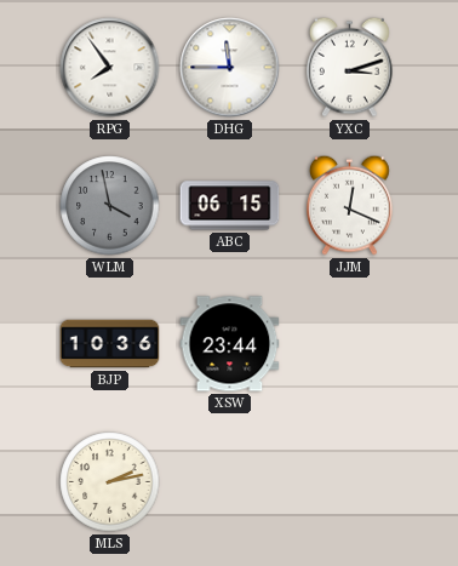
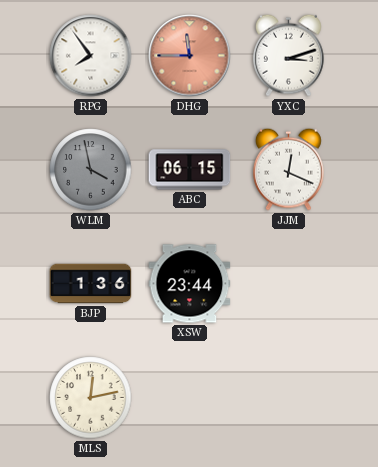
DHG dial: white -> salmon (190, 56)
BJP: 10:36 -> 1:36 (91, 284)
MLS: 2:13 -> 12:13 (91, 398)
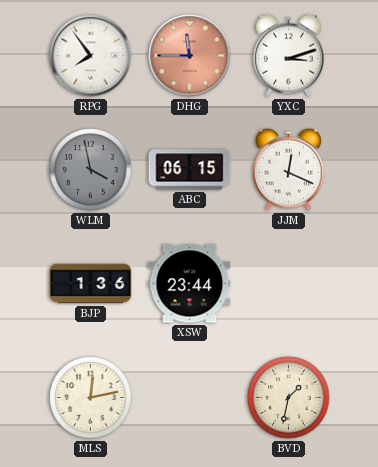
BVD: none -> 1:32 (289, 398)
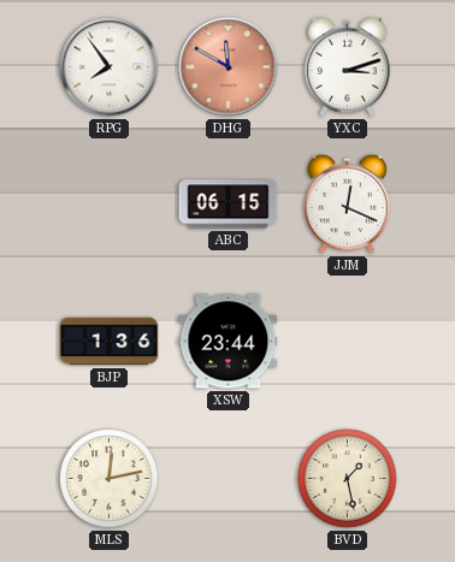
DHG: 11:45 -> 11:50 (229, 67)
WLM: 3:58 -> none (91, 170)
BVD: 1:32 -> 1:28 (348, 479)
